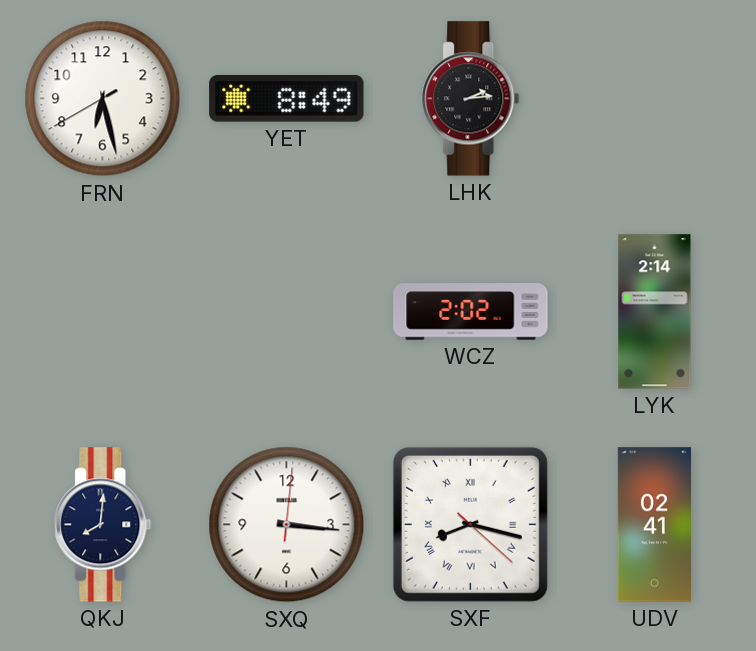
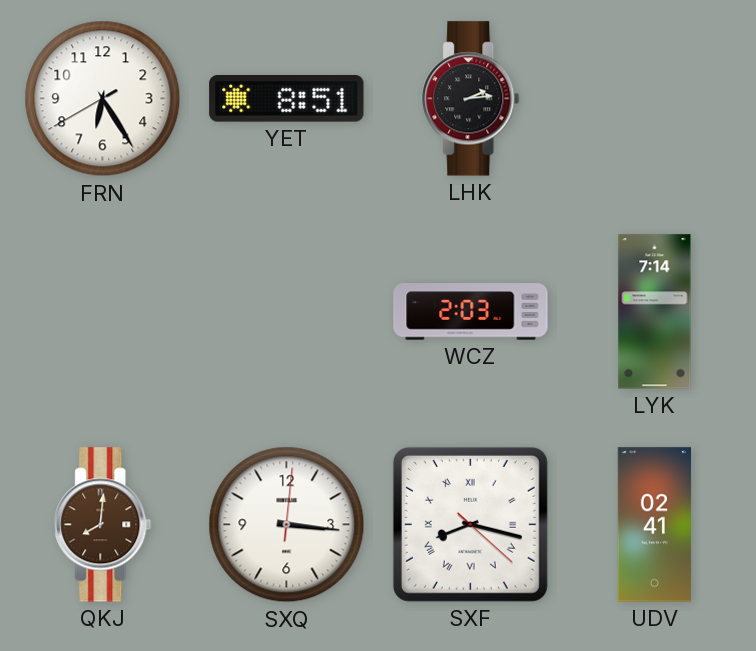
FRN: 6:27 -> 6:24 (103, 99)
YET: 8:49 -> 8:51 (287, 99)
WCZ: 2:02 -> 2:03 (471, 312)
LYK: 2:14 -> 7:14 (655, 312)
QKJ dial: navy -> brown (103, 525)
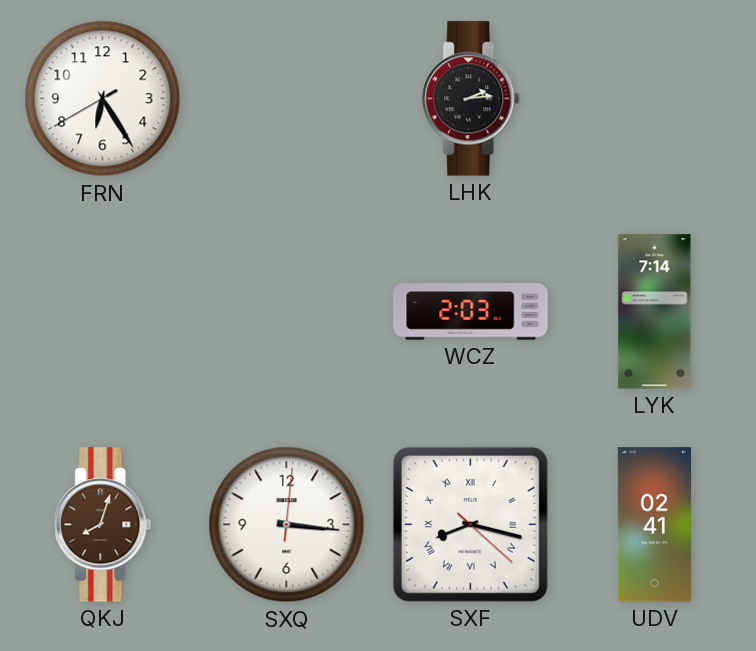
YET: 8:51 -> none (287, 99)
QKJ: 8:01 -> 8:03 (103, 525)
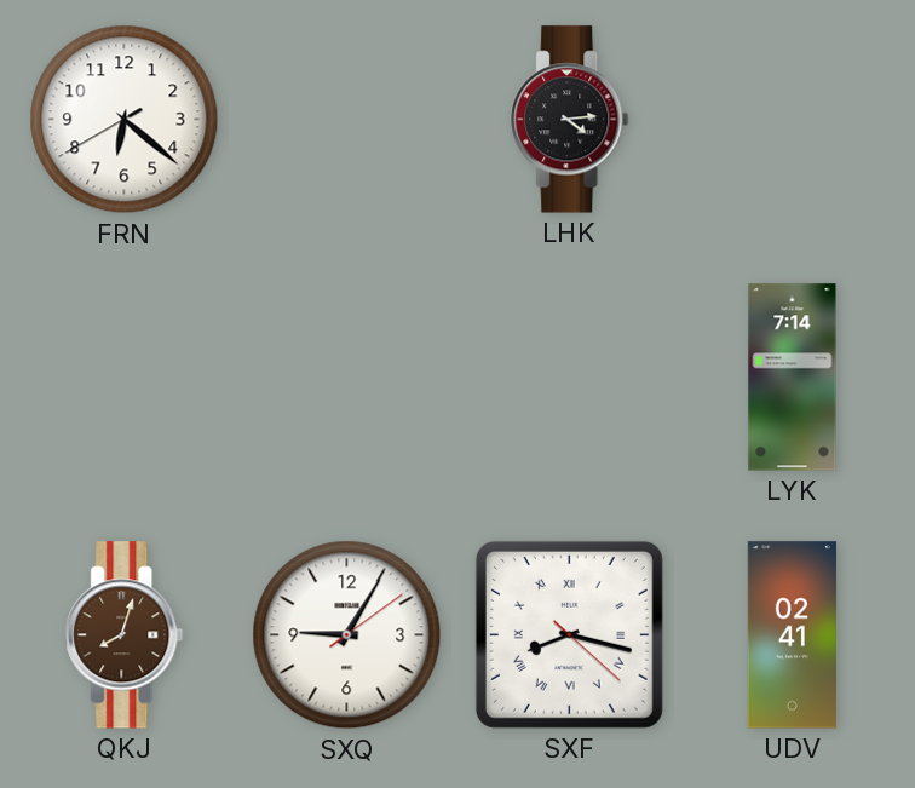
FRN: 6:24 -> 6:21 (125, 120)
LHK: 2:14 -> 4:14 (570, 120)
WCZ: 2:03 -> none (471, 312)
SXQ: 3:16 -> 9:05 (347, 635)
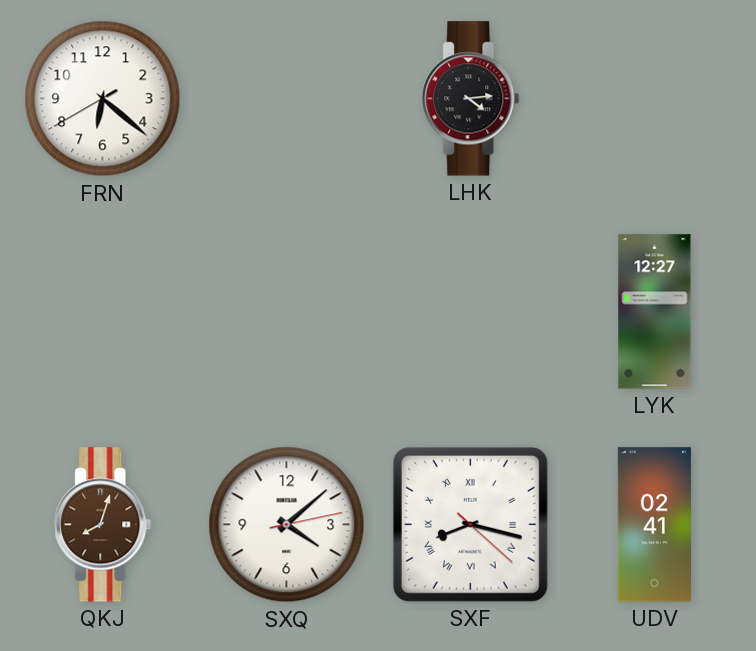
LYK: 7:14 -> 12:27 (655, 312)
SXQ: 9:05 -> 4:08 (287, 525)
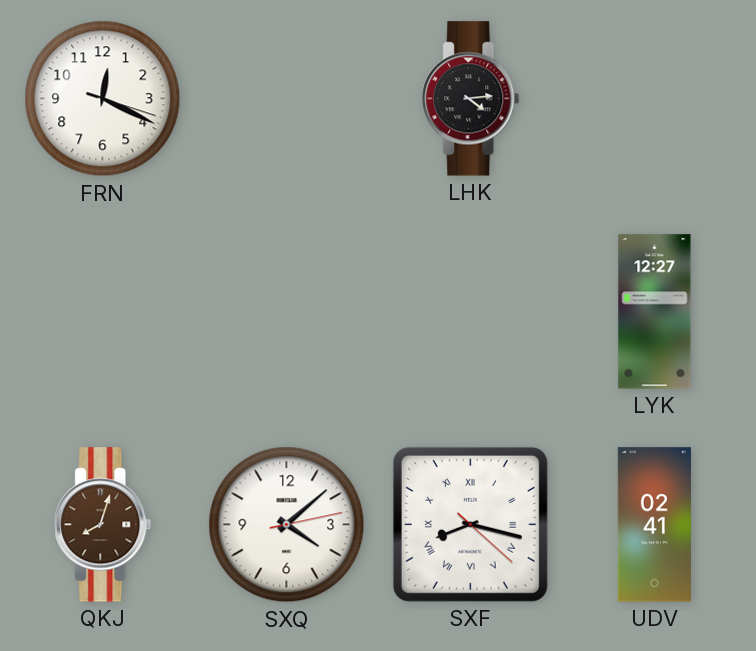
FRN: 6:21 -> 12:19 (103, 99)
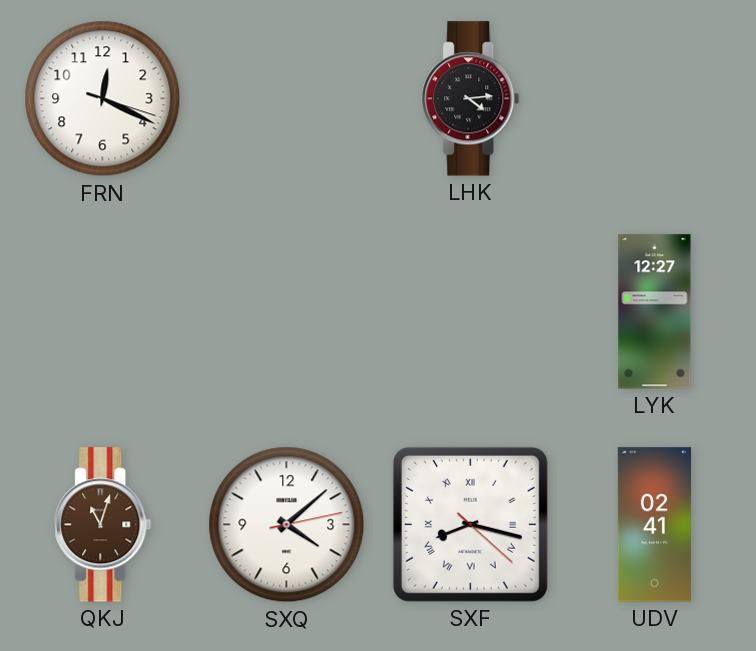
QKJ: 8:03 -> 11:03 (103, 525)
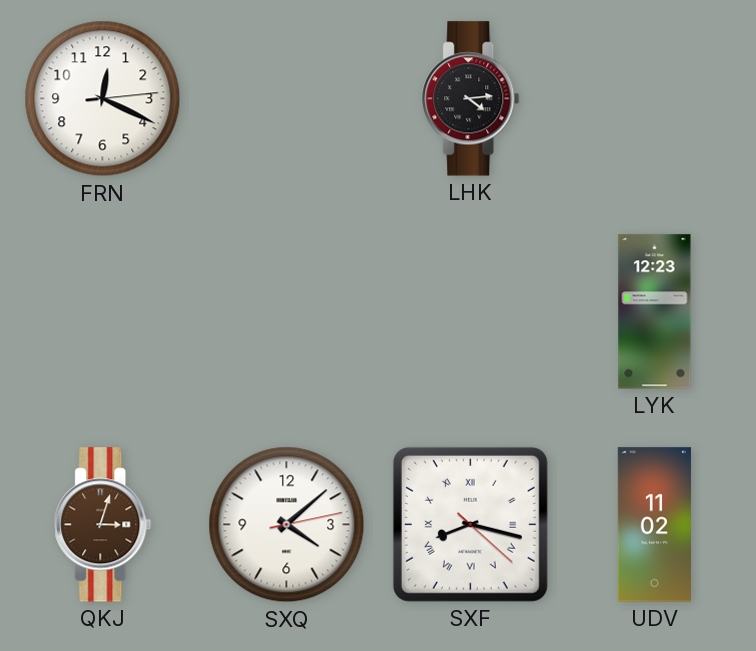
FRN: 12:19:18 -> 12:19:14 (103, 99)
LYK: 12:27 -> 12:23 (655, 312)
QKJ: 11:03 -> 3:03 (103, 525)
UDV: 02:41 -> 11:02 (654, 525)
